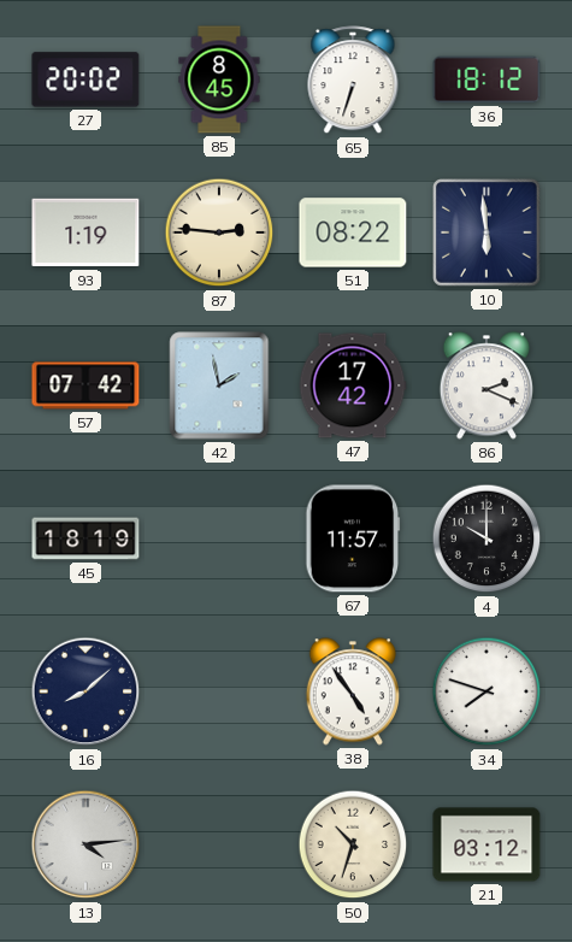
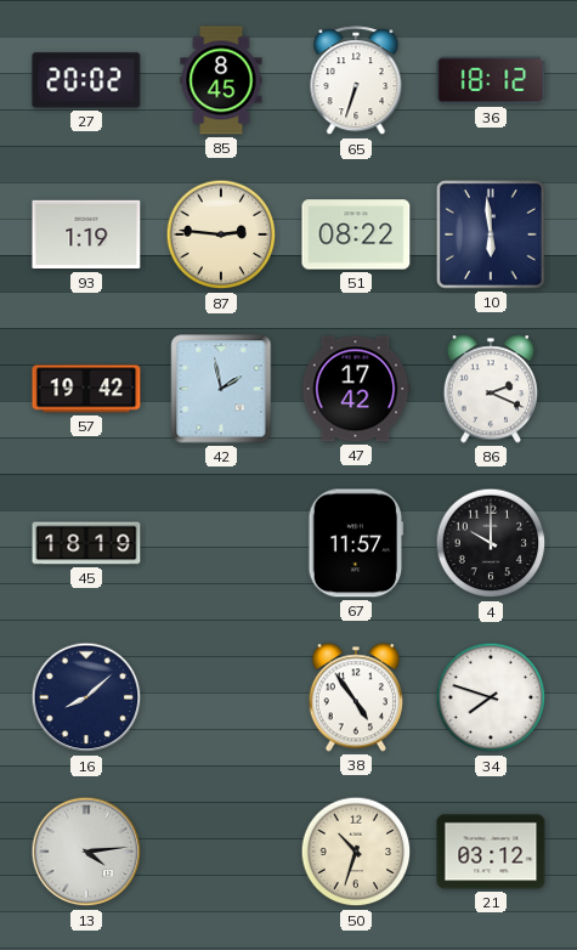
57: 07:42 -> 19:42 (86, 389)
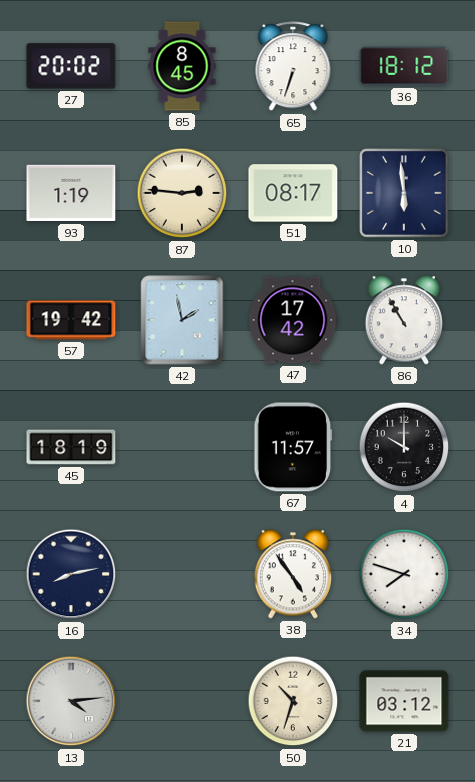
51: 08:22 -> 08:17 (293, 193)
86: 2:19 -> 10:55 (403, 320)
16: 8:08 -> 8:13 (71, 574)
